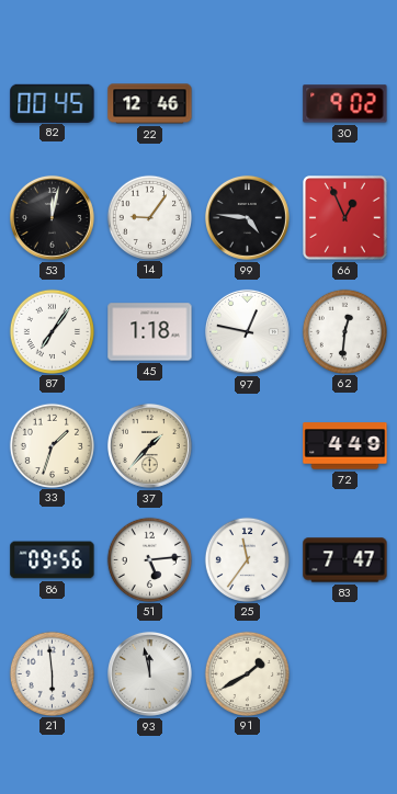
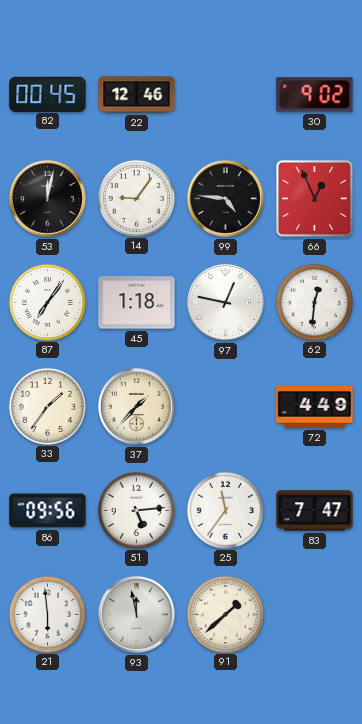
33: 1:33 -> 1:36 (47, 406)
91: 1:40 -> 1:38 (225, 614)
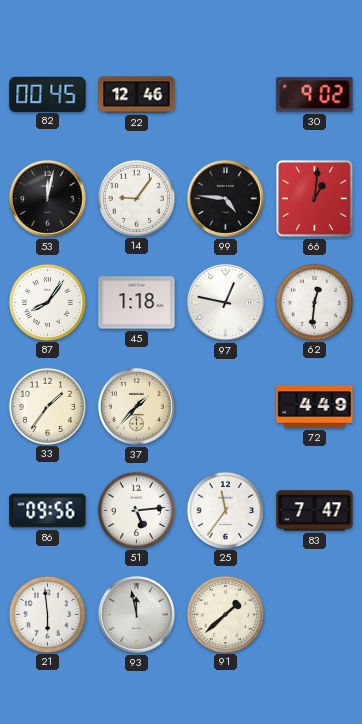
66: 12:56 -> 1:01 (315, 199)
87: 7:06 -> 8:06 (47, 302)
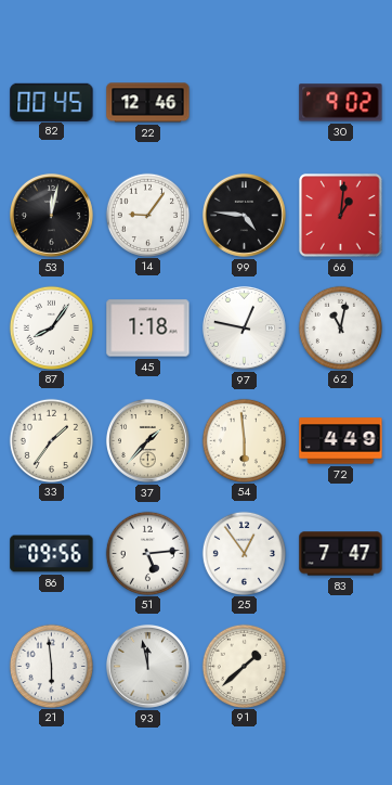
62: 12:31 -> 11:02 (340, 327)
54: none -> 5:59 (244, 440)
25: 11:36 -> 12:54 (244, 553)
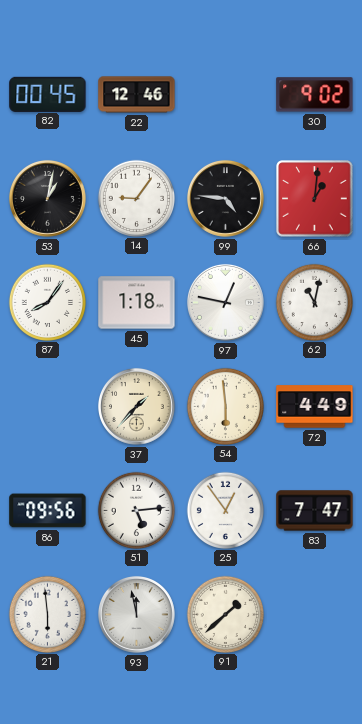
53: 12:02 -> 1:02 (47, 198)
33: 1:36 -> none (51, 440)
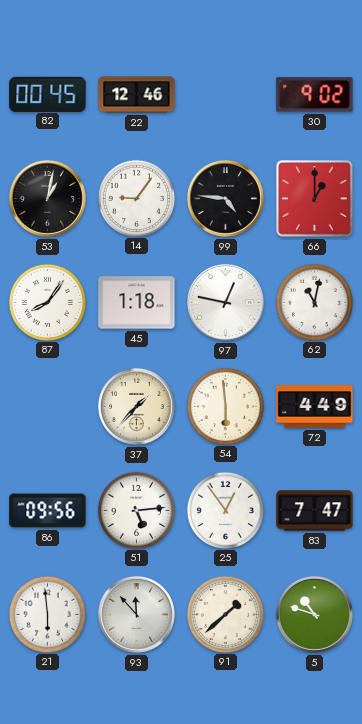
66: 1:01 -> 1:00 (315, 199)
93: 11:58 -> 11:53 (136, 614)
5: none -> 10:48 (314, 614)
